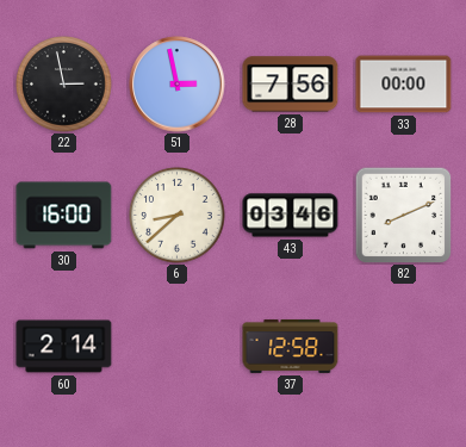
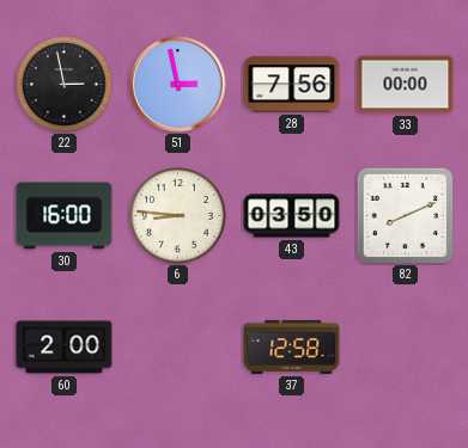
6: 8:38 -> 8:46 (178, 216)
43: 03:46 -> 03:50 (292, 216)
60: 2:14 -> 2:00 (65, 348)
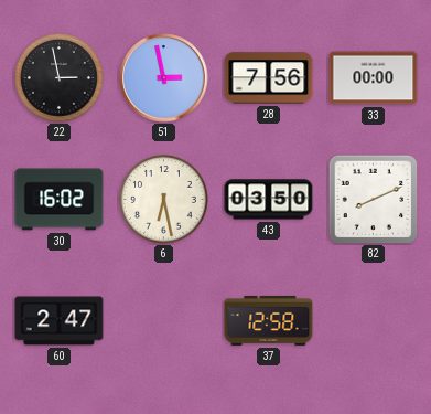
30: 16:00 -> 16:02 (60, 200)
6: 8:46 -> 6:28 (164, 200)
60: 2:00 -> 2:47 (60, 321)
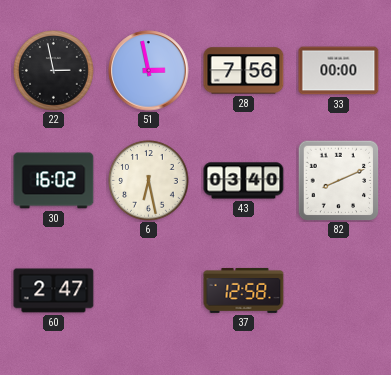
43: 03:50 -> 03:40 (244, 181)
